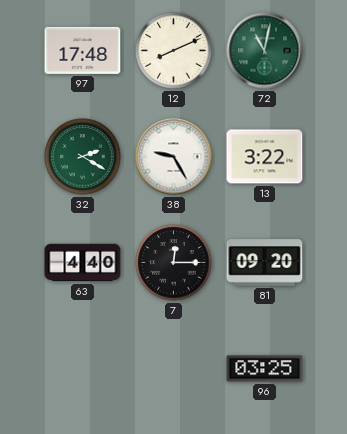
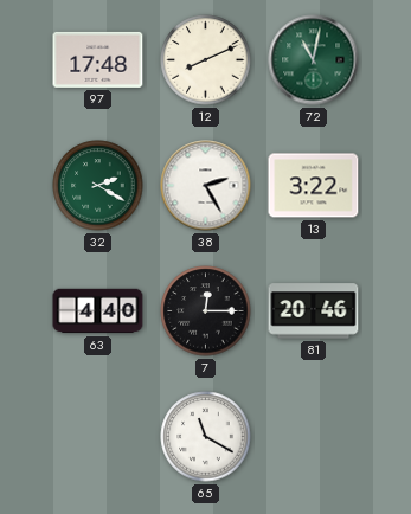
38: 9:25 -> 2:25 (206, 186)
81: 09:20 -> 20:46 (314, 311)
65: none -> 11:20 (206, 437)
96: 03:25 -> none (265, 369)
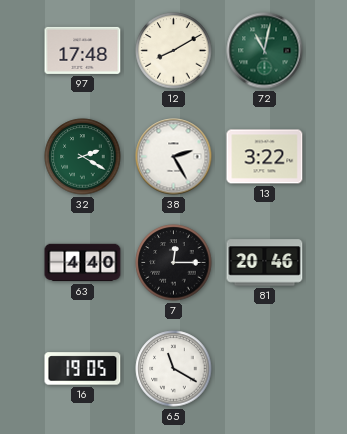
12: 8:11 -> 8:10 (174, 51)
16: none -> 19:05 (83, 369)
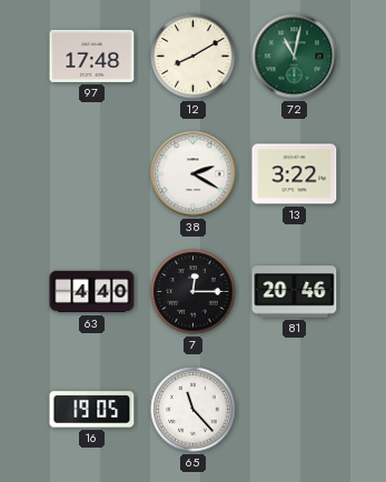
32: 2:20 -> none (83, 157)
38: 2:25 -> 2:20 (194, 174)
65: 11:20 -> 11:23 (194, 410)
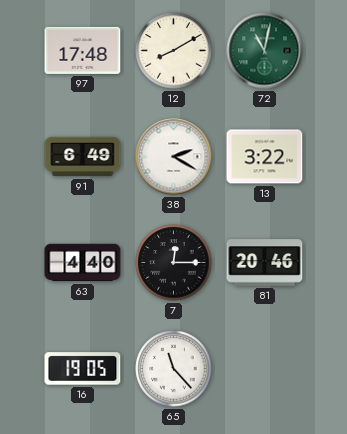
91: none -> 6:49 (83, 157)
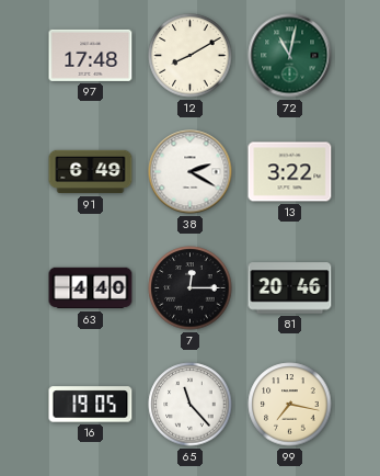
99: none -> 7:17 (290, 405)
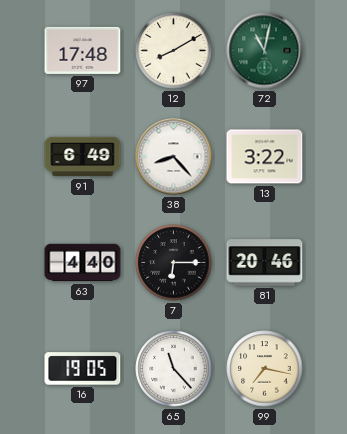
38: 2:20 -> 8:23 (174, 157)
7: 12:15 -> 6:15 (174, 263)
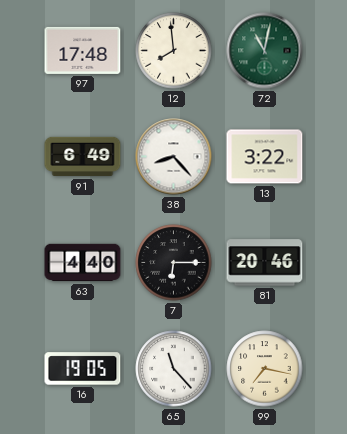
12: 8:10 -> 7:59 (174, 51)
